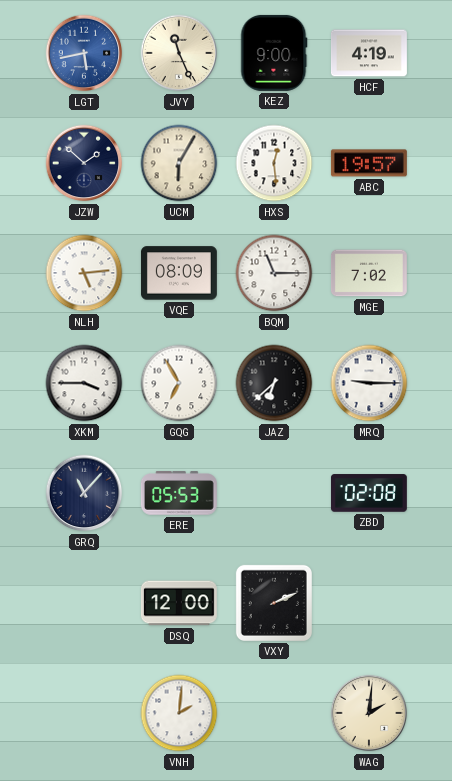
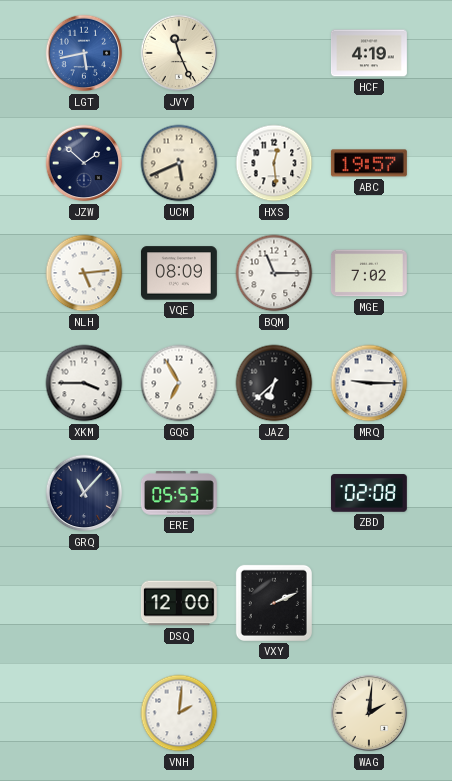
KEZ: 9:00 -> none (274, 53)
UCM: 6:05 -> 5:41 (179, 163)
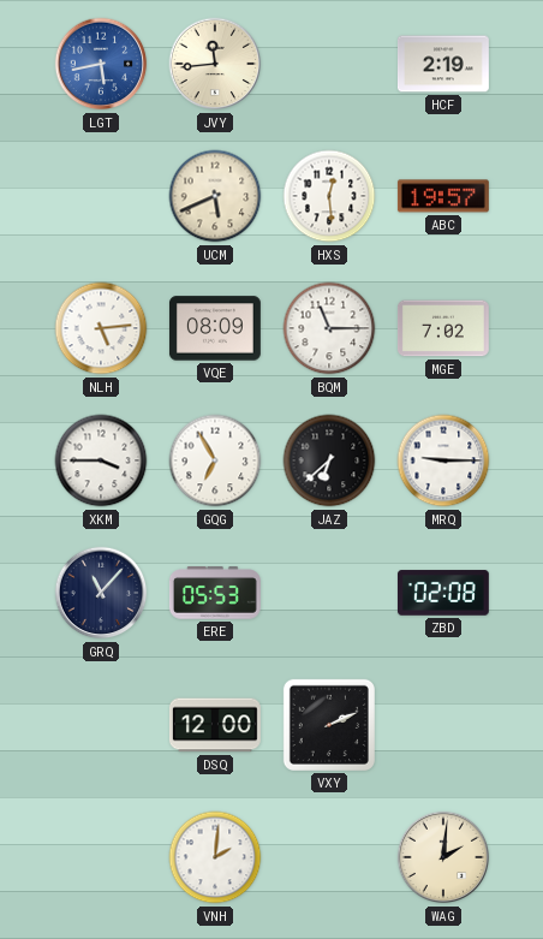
JVY: 11:26 -> 11:44 (215, 64)
HCF: 4:19 -> 2:19 (443, 64)
JZW: 1:52 -> none (84, 163)
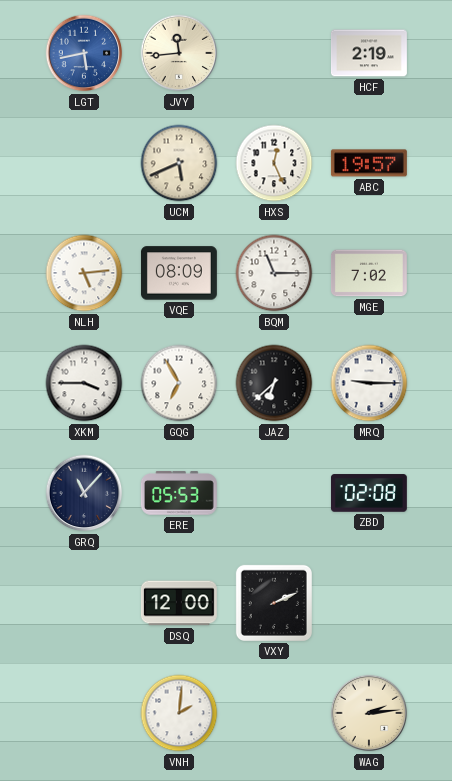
HXS: 12:29 -> 12:26 (274, 163)
WAG: 2:01 -> 2:14 (369, 713)
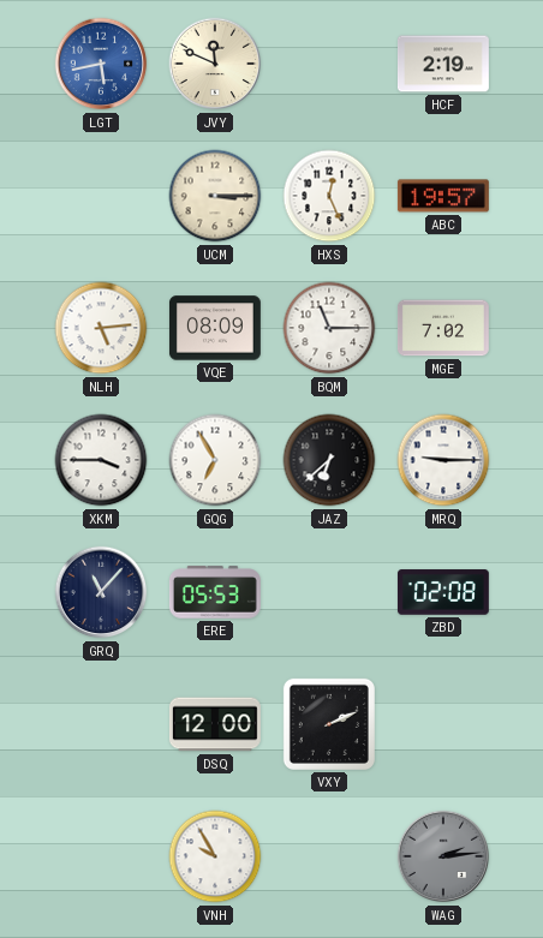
JVY: 11:44 -> 11:49 (215, 64)
UCM: 5:41 -> 3:15 (215, 196)
VNH: 2:01 -> 9:55 (215, 856)
WAG dial: cream -> grey (443, 856)
